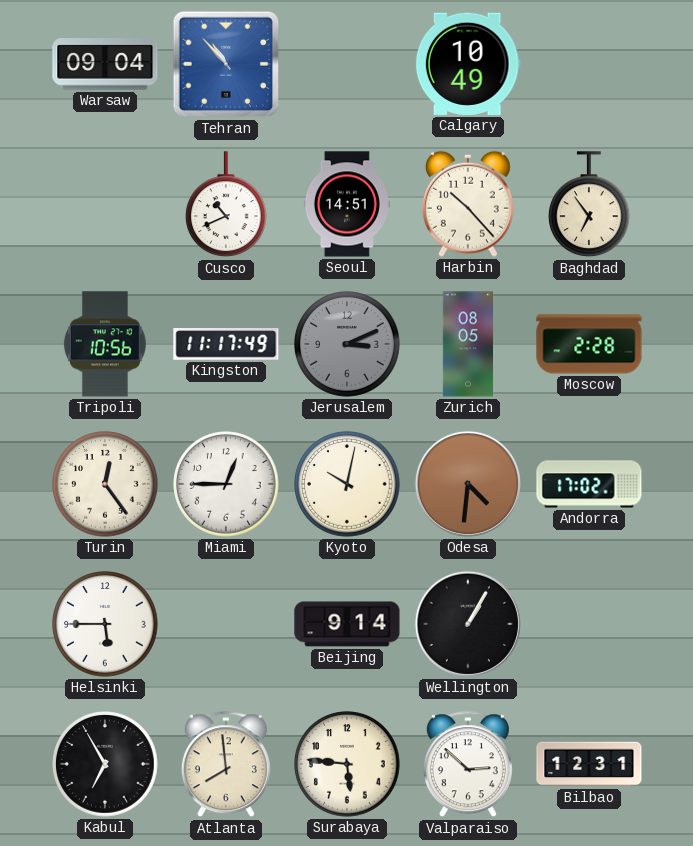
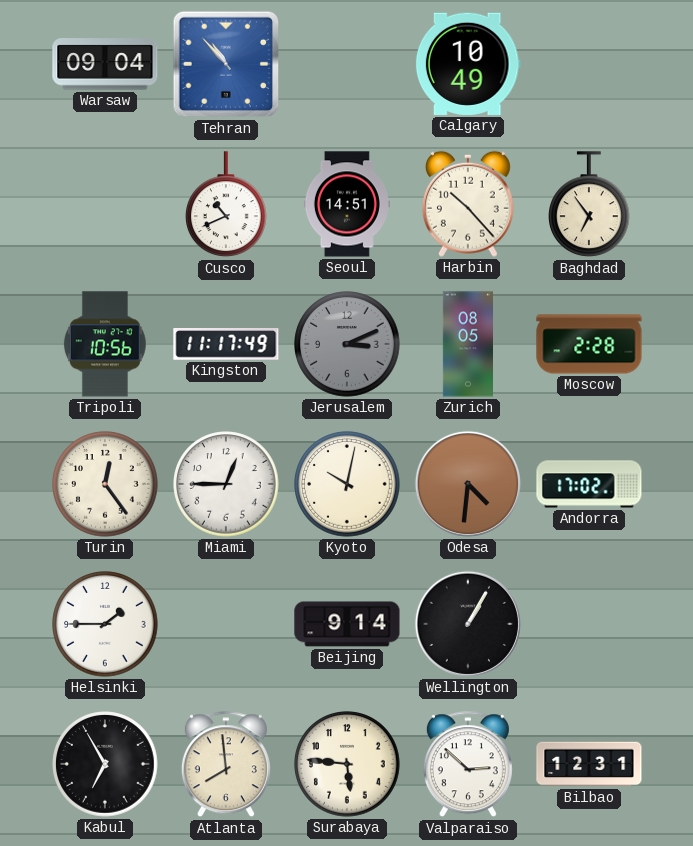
Helsinki: 5:45 -> 1:45 (105, 624)
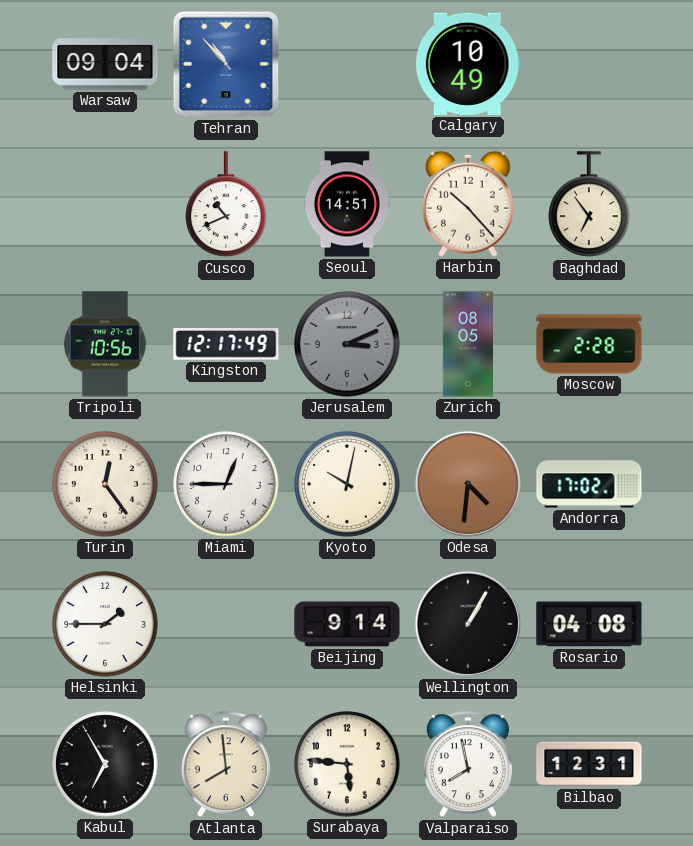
Kingston: 11:17 -> 12:17 (226, 344)
Rosario: none -> 04:08 (589, 624)
Valparaiso: 2:52 -> 7:58 (468, 765)
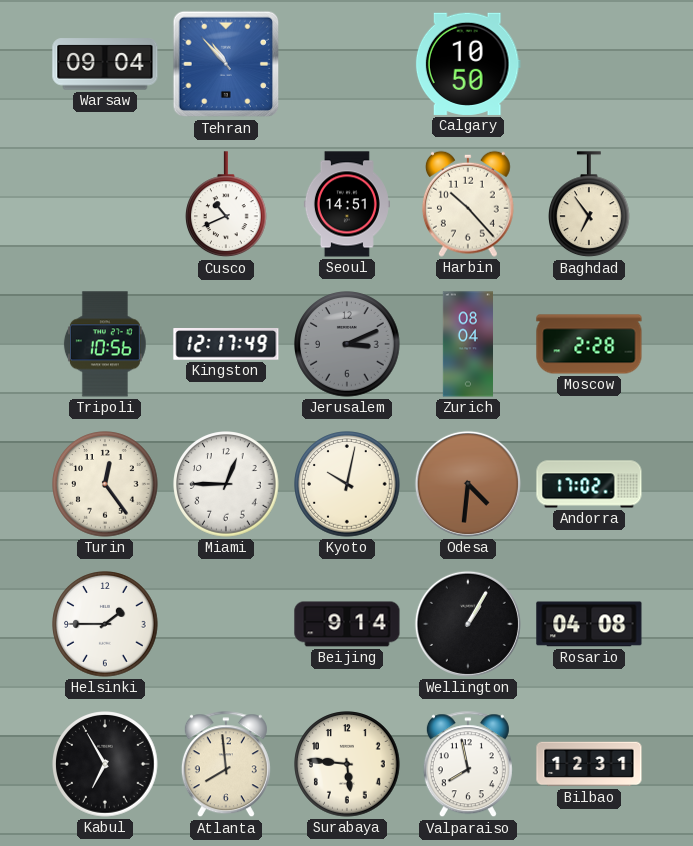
Calgary: 10:49 -> 10:50 (468, 64)
Zurich: 08:05 -> 08:04 (467, 344)
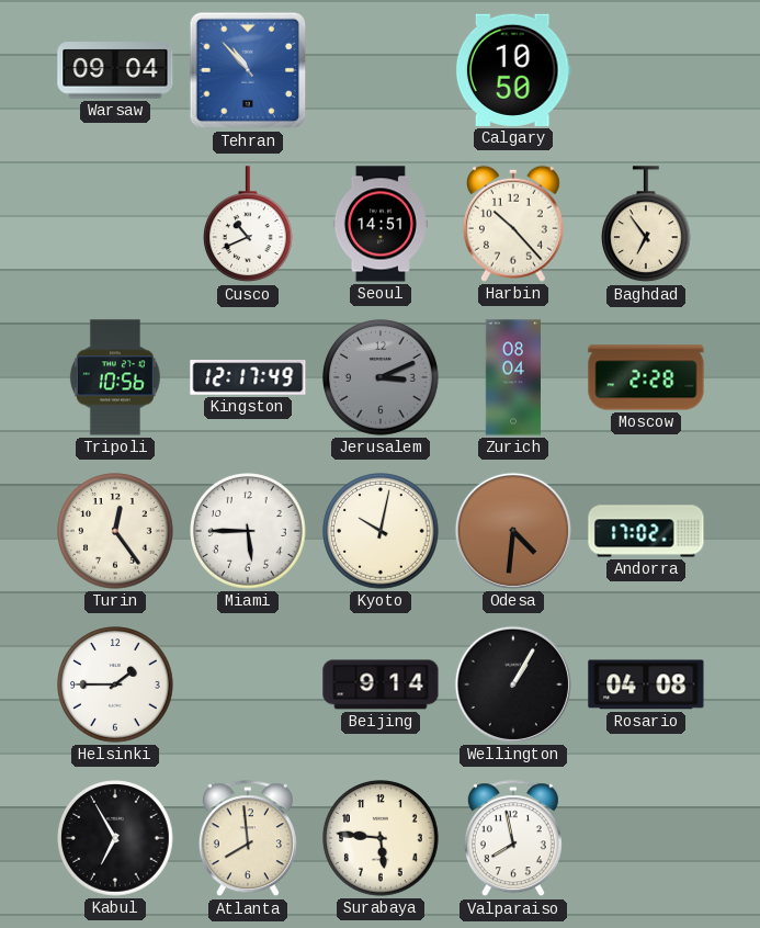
Miami: 12:45 -> 5:45 (248, 531)
Bilbao: 12:31 -> none (589, 764)
